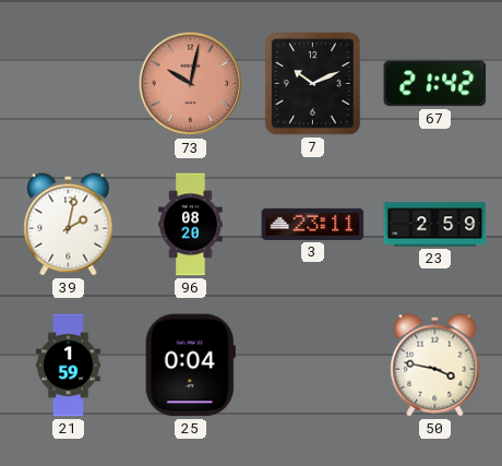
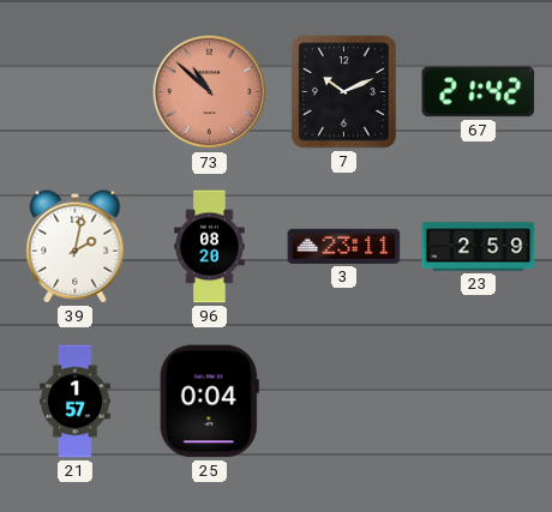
73: 10:02 -> 10:52 (210, 92)
21: 1:59 -> 1:57 (76, 402)
50: 3:47 -> none (435, 366)
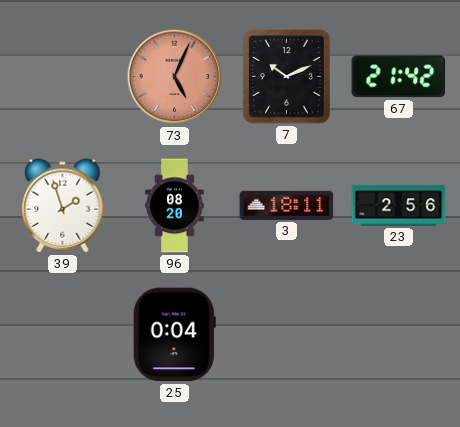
73: 10:52 -> 5:04 (175, 77)
39: 2:02 -> 1:57 (63, 206)
3: 23:11 -> 18:11 (287, 205)
23: 2:59 -> 2:56 (399, 206)
21: 1:57 -> none (76, 402)
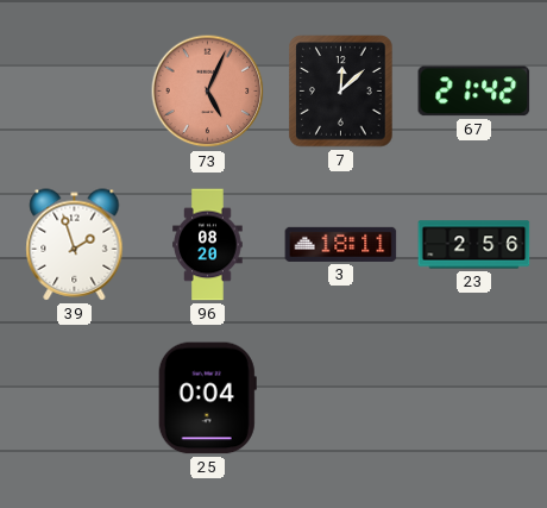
7: 10:11 -> 12:08 (341, 92)
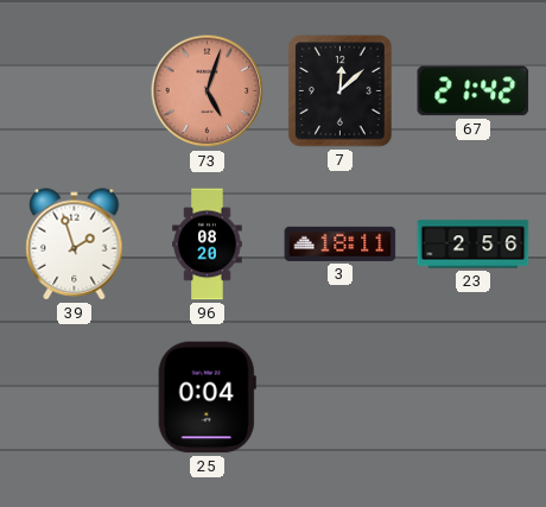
73: 5:04 -> 5:03 (208, 91)
